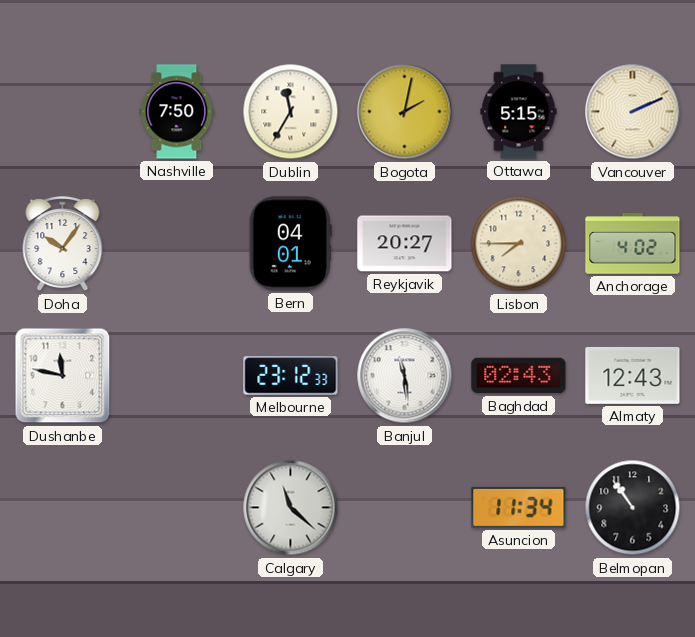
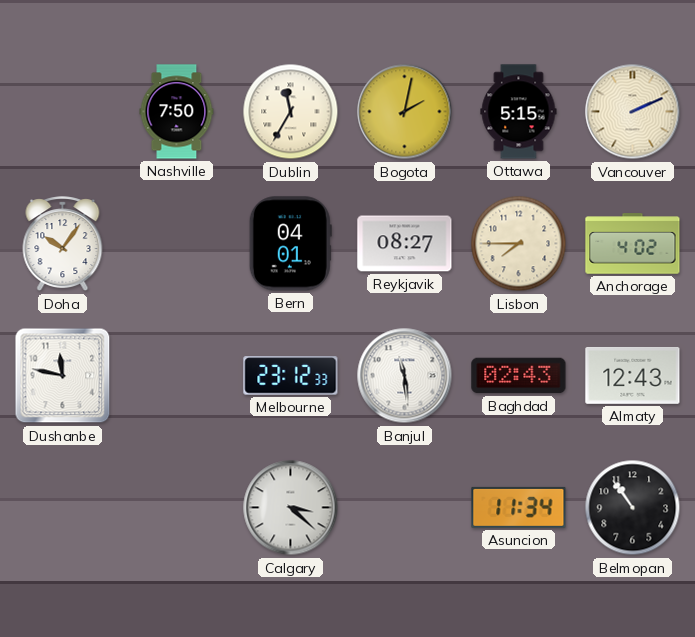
Reykjavik: 20:27 -> 08:27 (405, 244)
Calgary: 11:22 -> 3:22 (291, 508)
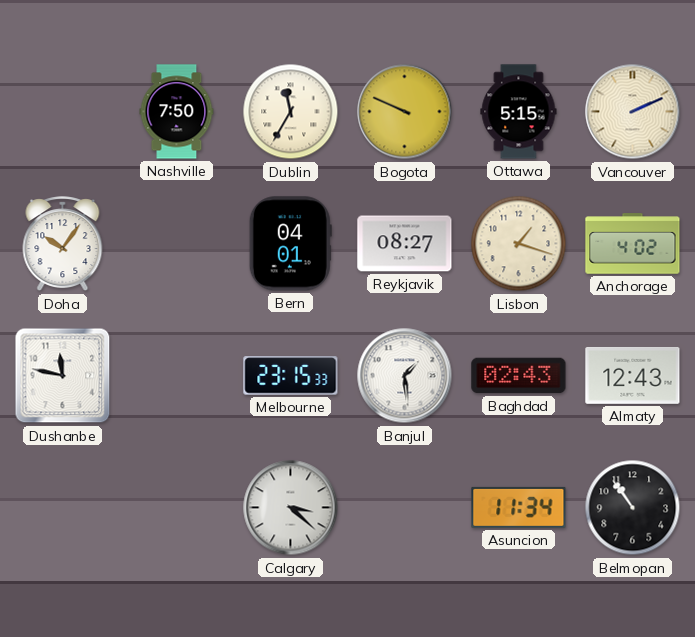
Bogota: 2:02 -> 9:49 (405, 112)
Lisbon: 7:45 -> 1:18 (519, 244)
Melbourne: 23:12 -> 23:15 (291, 376)
Banjul: 11:29 -> 1:29 (405, 376)
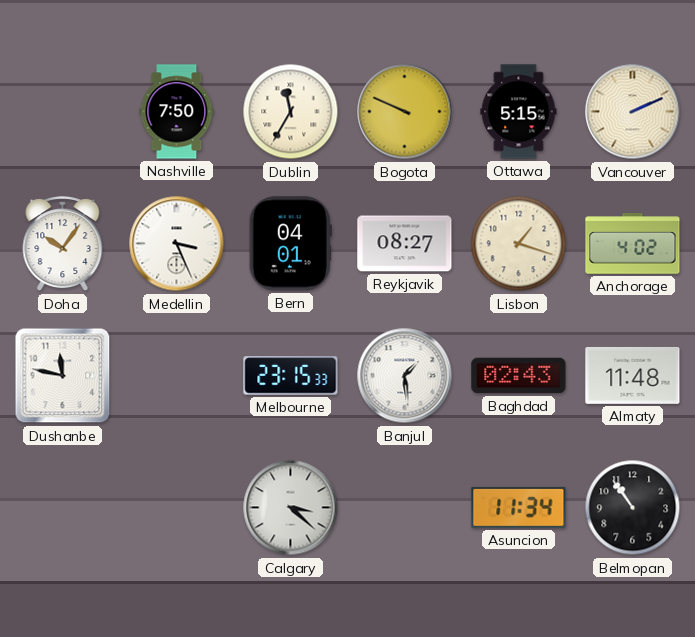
Medellin: none -> 3:26 (177, 244)
Almaty: 12:43 -> 11:48 (633, 375)
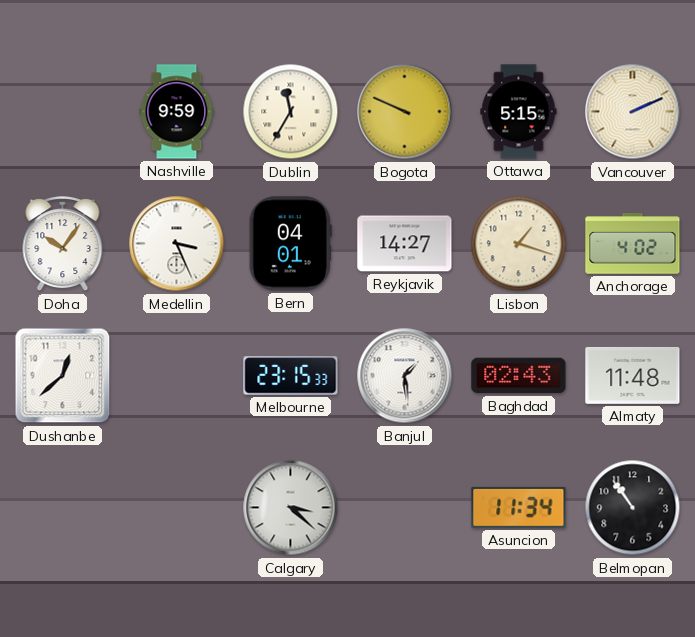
Nashville: 7:50 -> 9:59 (177, 112)
Reykjavik: 08:27 -> 14:27 (405, 244)
Dushanbe: 11:47 -> 12:38 (63, 376)
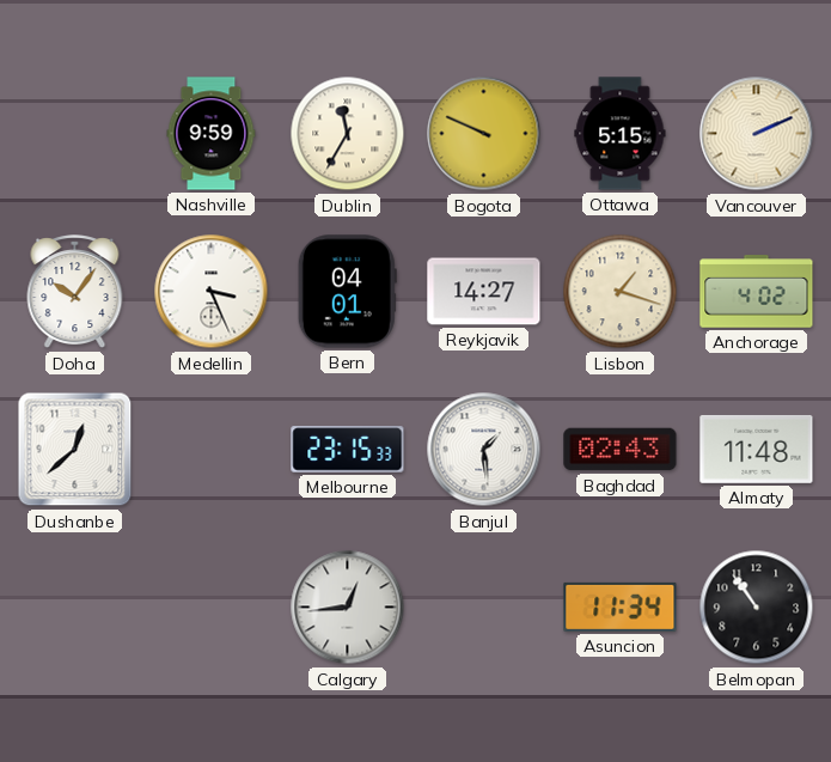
Calgary: 3:22 -> 12:44 (348, 608)
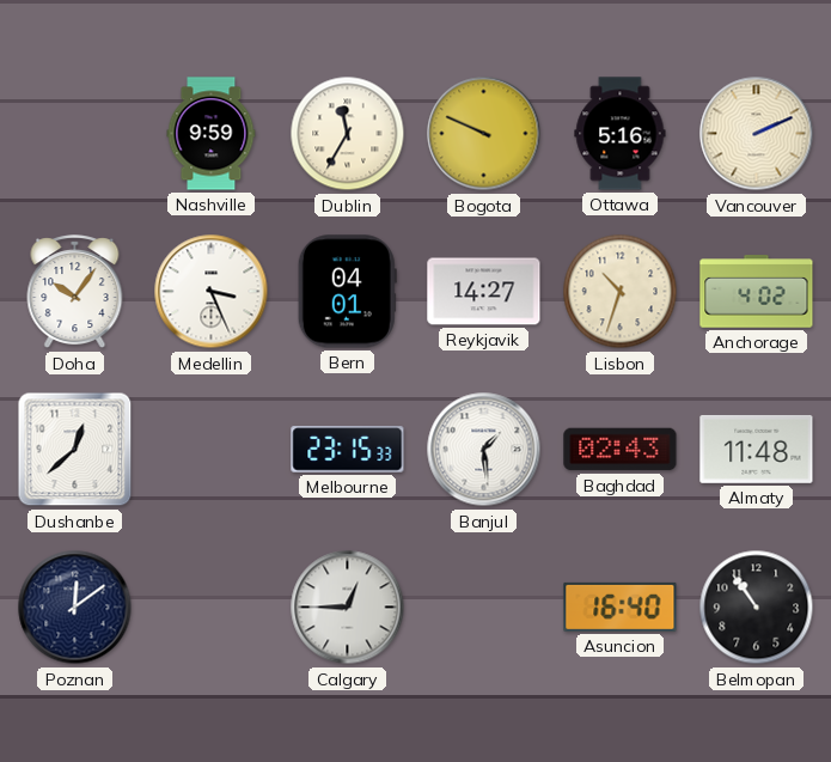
Ottawa: 5:15 -> 5:16 (621, 134)
Lisbon: 1:18 -> 10:33 (621, 292)
Poznan: none -> 12:09 (75, 608)
Calgary: 12:44 -> 12:45 (348, 608)
Asuncion: 11:34 -> 16:40 (621, 606)
